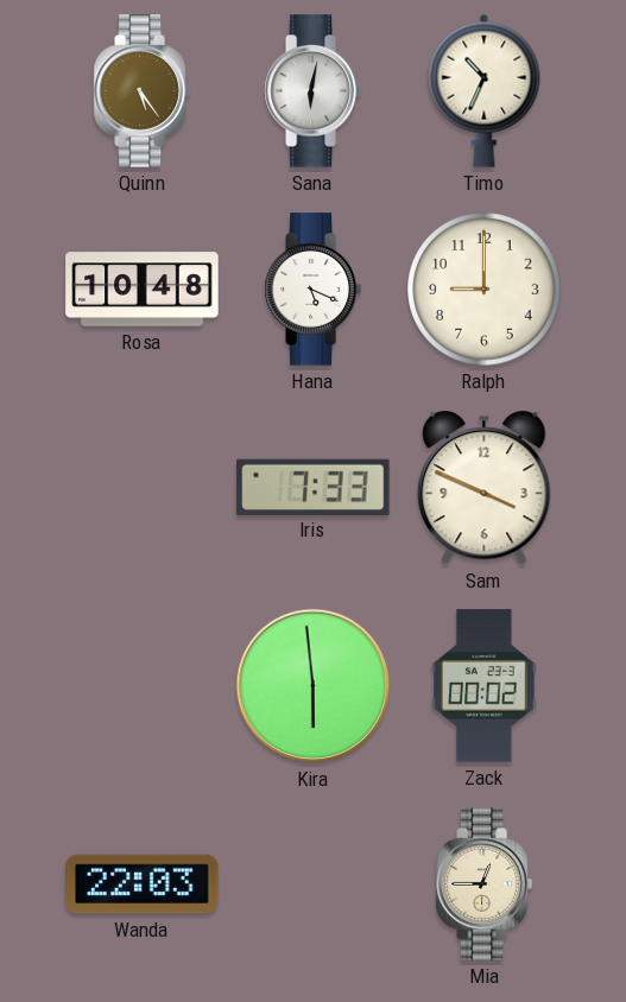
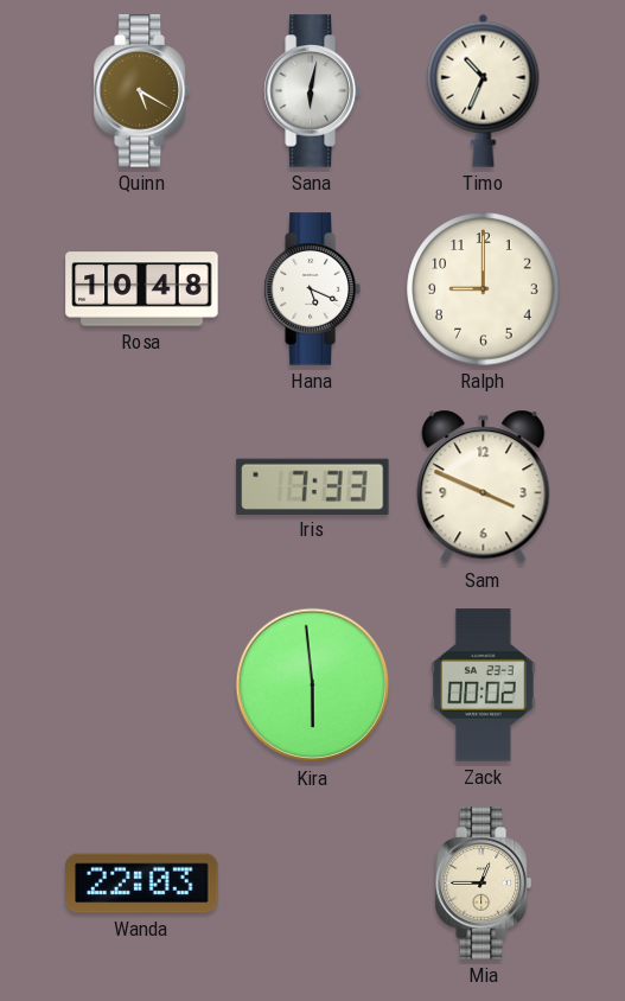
Quinn: 5:24 -> 5:20 (141, 91)
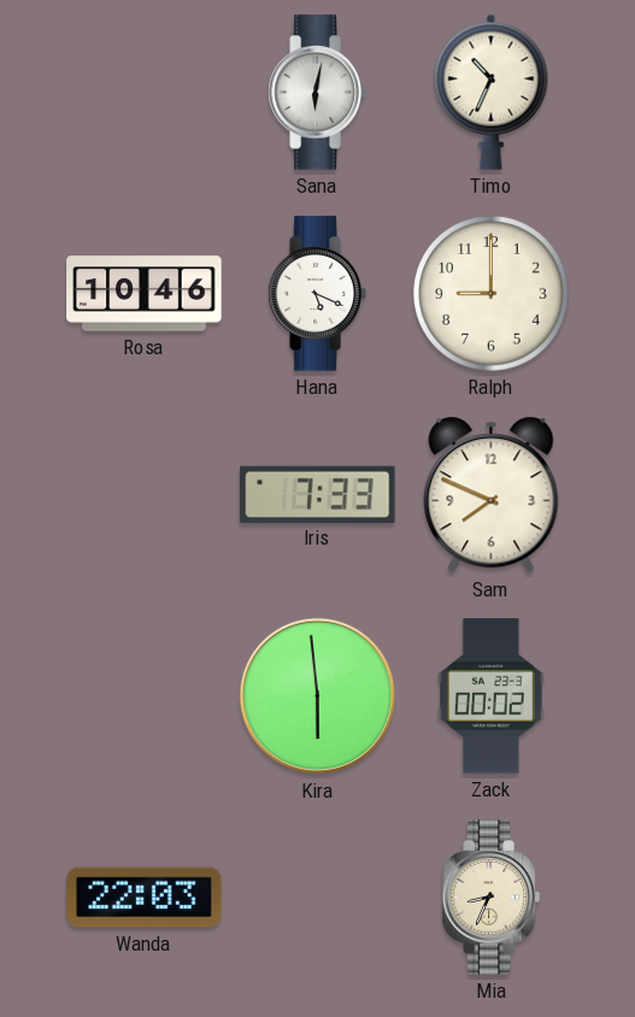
Quinn: 5:20 -> none (141, 91)
Rosa: 10:48 -> 10:46 (145, 294)
Sam: 3:49 -> 7:49 (492, 495)
Mia: 12:45 -> 8:34 (490, 898)
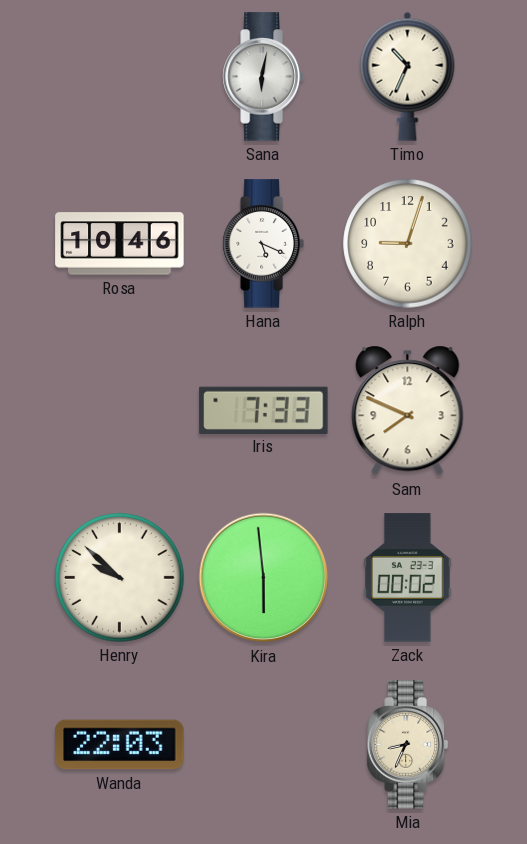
Ralph: 9:00 -> 9:03 (408, 244)
Henry: none -> 9:52 (120, 578)
